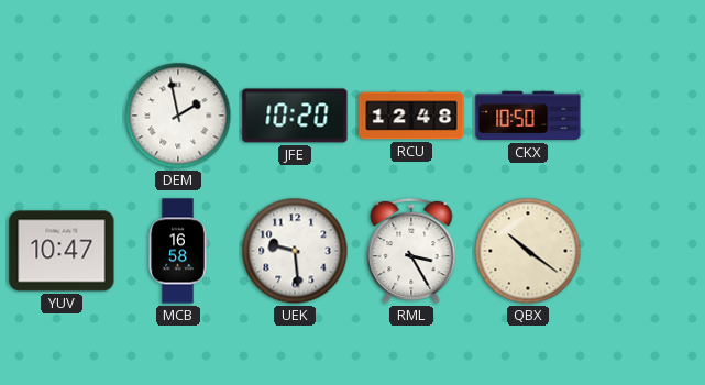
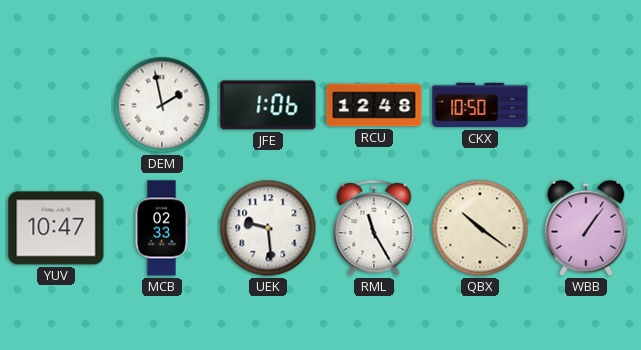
JFE: 10:20 -> 1:06 (268, 105)
MCB: 16:58 -> 02:33 (162, 228)
RML: 3:25 -> 11:25 (374, 228)
WBB: none -> 1:06 (586, 228)
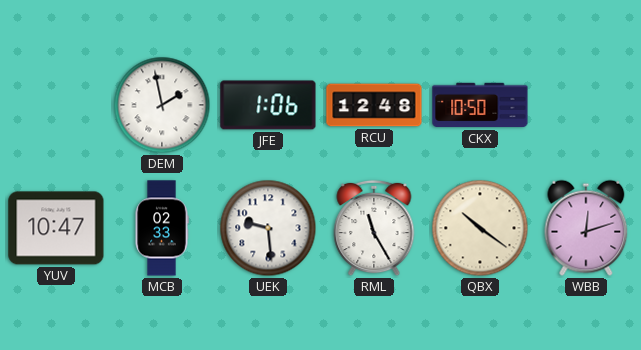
WBB: 1:06 -> 12:12 (586, 228)
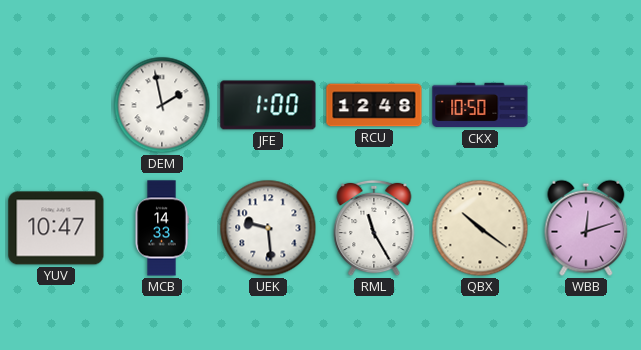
JFE: 1:06 -> 1:00 (268, 105)
MCB: 02:33 -> 14:33 (162, 228)
